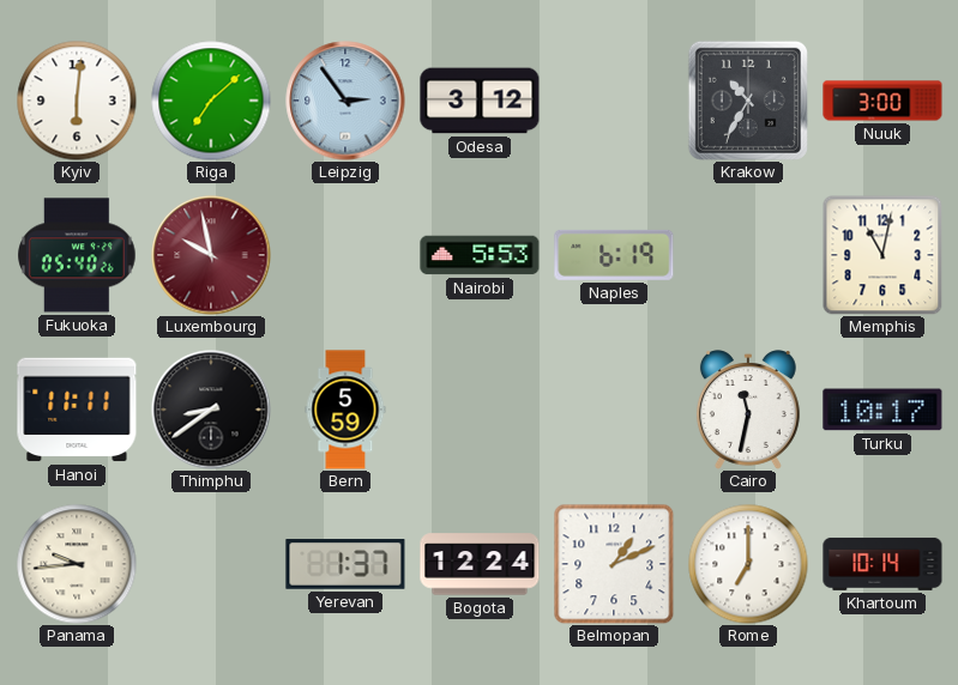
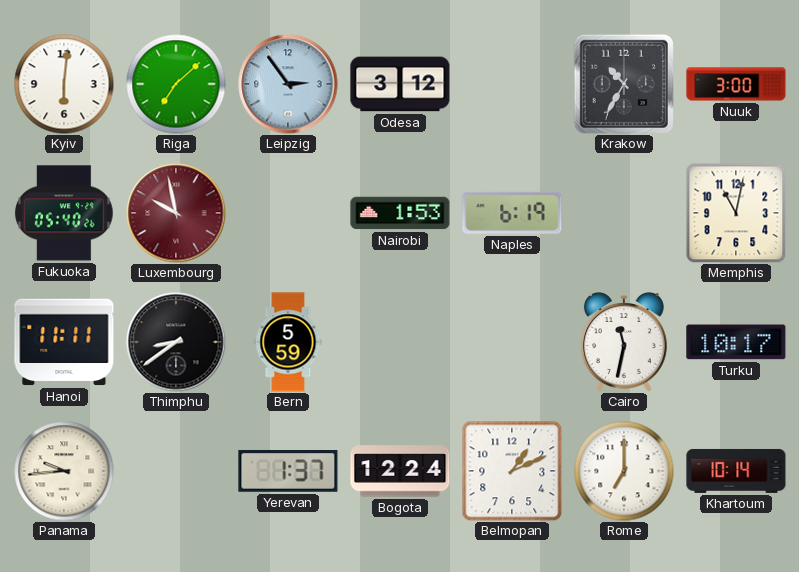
Nairobi: 5:53 -> 1:53 (400, 213)
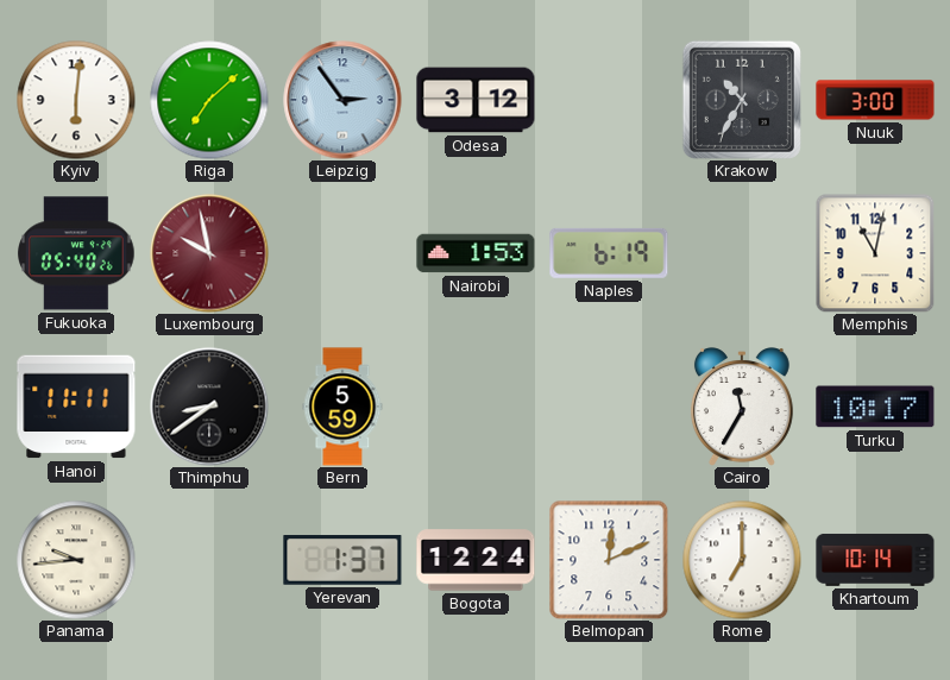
Cairo: 11:32 -> 11:35 (742, 407)
Belmopan: 1:11 -> 12:11 (609, 560)
